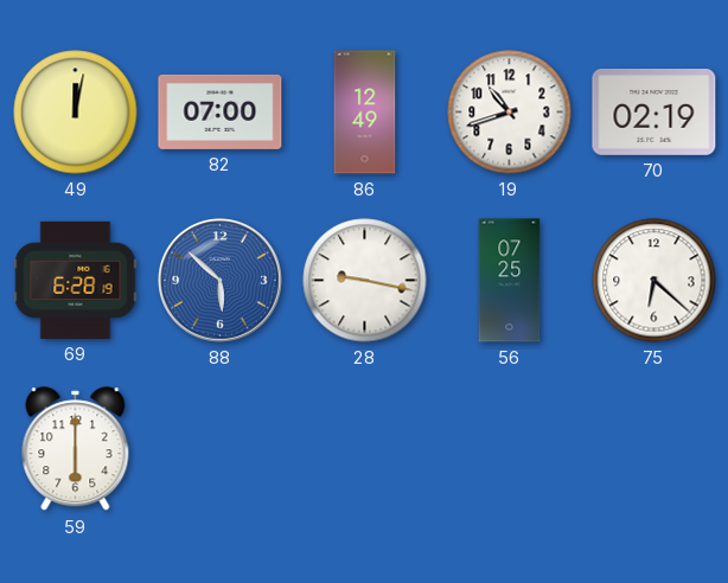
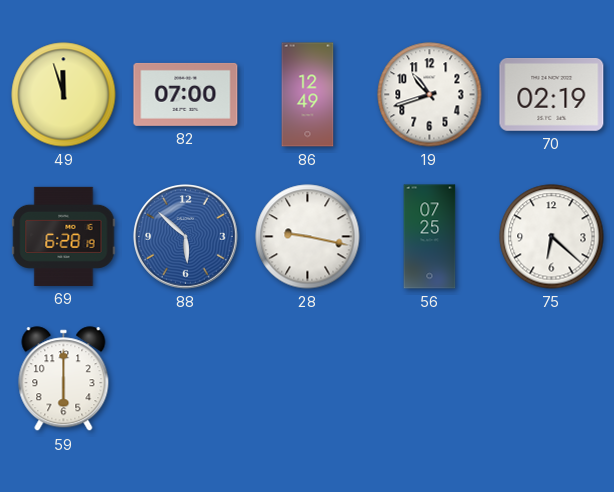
49: 12:02 -> 11:57 (64, 95)
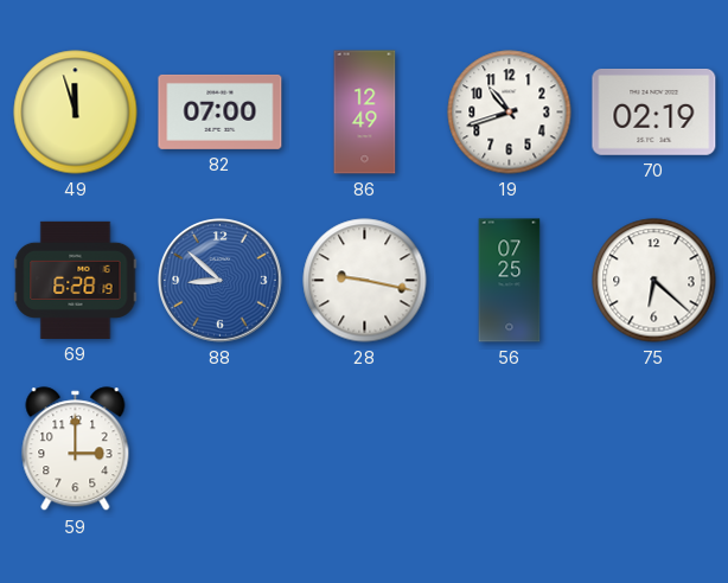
88: 5:52 -> 8:52 (221, 281)
59: 6:00 -> 3:00 (76, 449)
